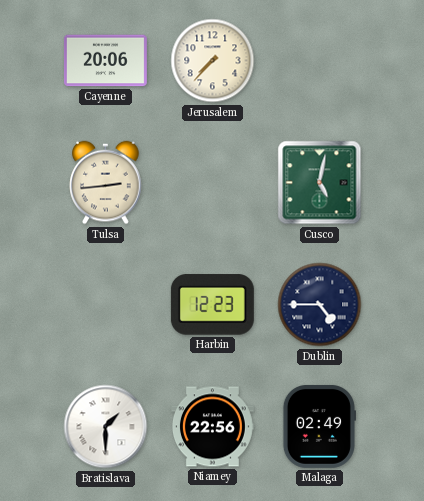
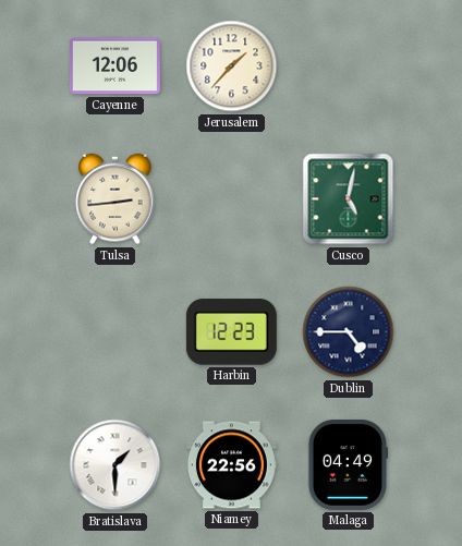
Cayenne: 20:06 -> 12:06 (114, 66)
Jerusalem: 7:37 -> 1:37 (232, 66)
Malaga: 02:49 -> 04:49 (348, 464)
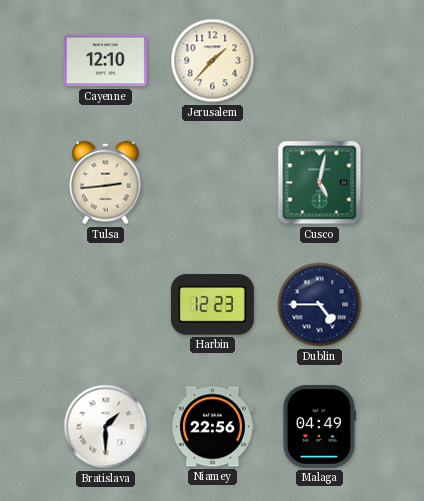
Cayenne: 12:06 -> 12:10 (105, 61)
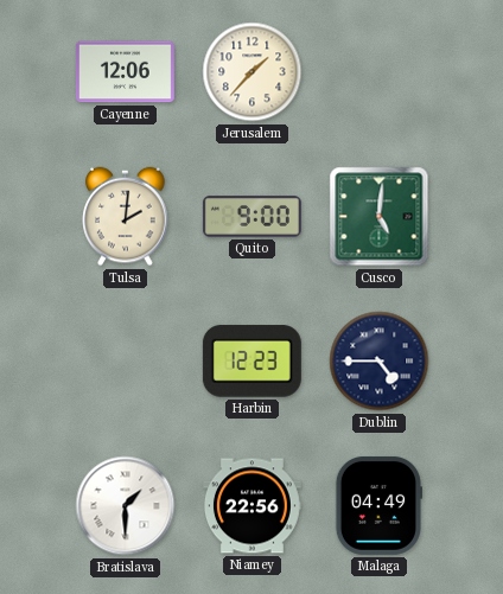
Cayenne: 12:10 -> 12:06 (125, 72)
Tulsa: 2:44 -> 2:01 (126, 217)
Quito: none -> 9:00 (251, 217)
Cusco: 5:02 -> 5:01 (380, 217)
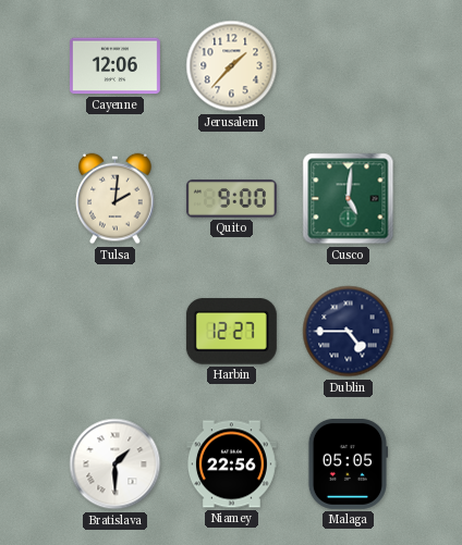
Harbin: 12:23 -> 12:27 (231, 332)
Malaga: 04:49 -> 05:05 (348, 463)
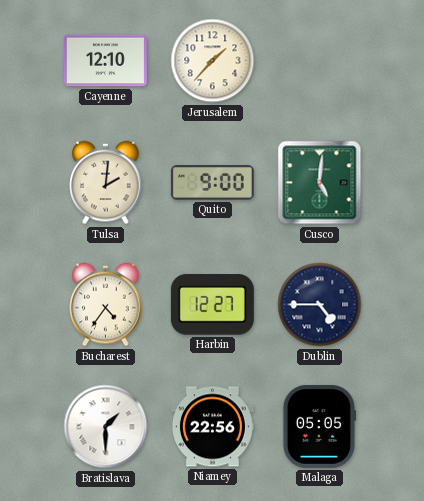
Cayenne: 12:06 -> 12:10 (105, 61)
Bucharest: none -> 4:36 (106, 305)
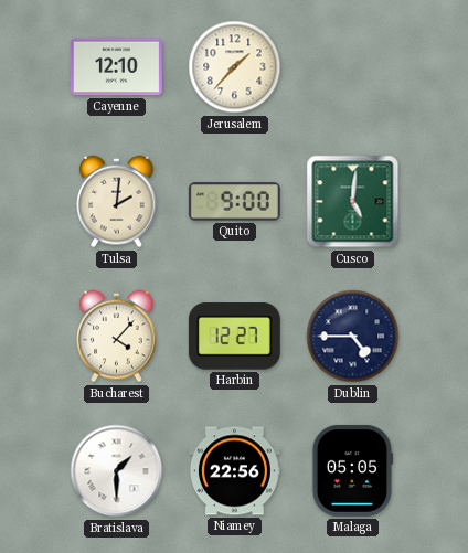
Bucharest: 4:36 -> 4:07 (117, 337)
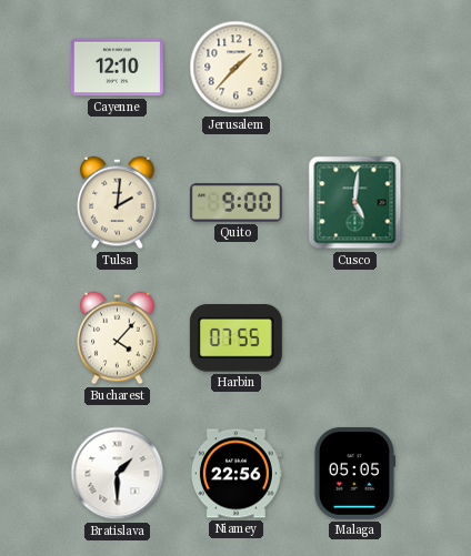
Harbin: 12:27 -> 07:55 (235, 338)
Dublin: 4:45 -> none (353, 337)
